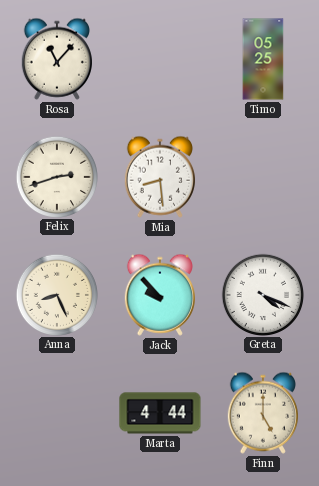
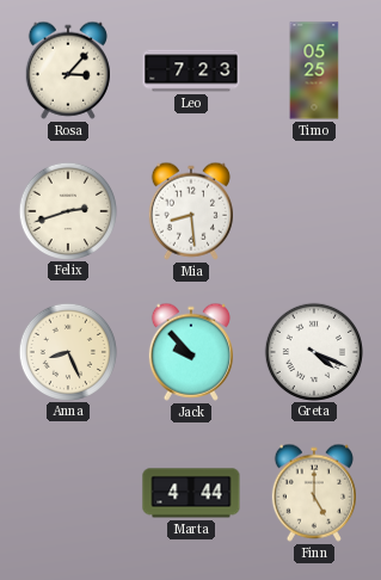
Rosa: 11:07 -> 3:07 (68, 70)
Leo: none -> 7:23 (191, 70)
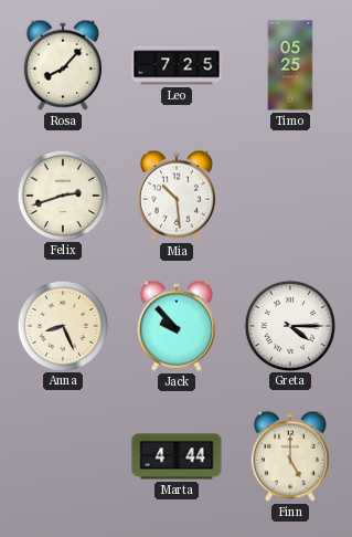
Rosa: 3:07 -> 8:07 (63, 65)
Leo: 7:23 -> 7:25 (177, 65)
Mia: 8:29 -> 10:29 (177, 196)
Greta: 4:19 -> 4:15 (289, 325)
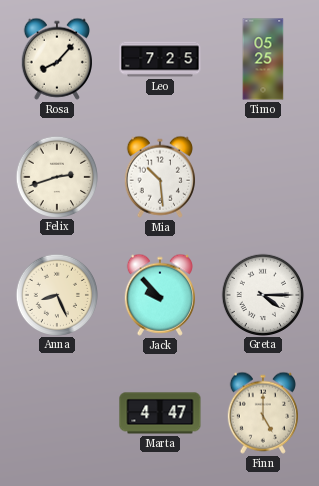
Marta: 4:44 -> 4:47 (160, 413)
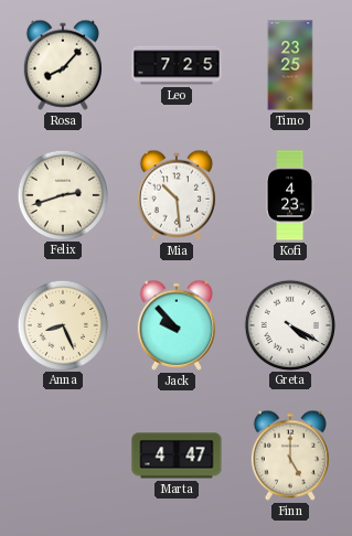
Timo: 05:25 -> 23:25 (290, 65)
Kofi: none -> 4:23 (291, 195)
Greta: 4:15 -> 4:20 (289, 324)
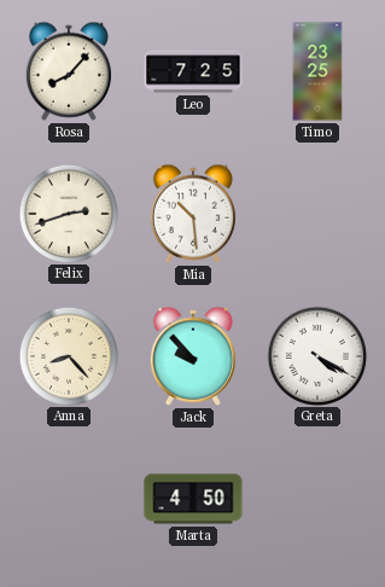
Kofi: 4:23 -> none (291, 195)
Anna: 8:26 -> 8:23 (68, 355)
Marta: 4:47 -> 4:50 (193, 499)
Finn: 5:00 -> none (290, 455)
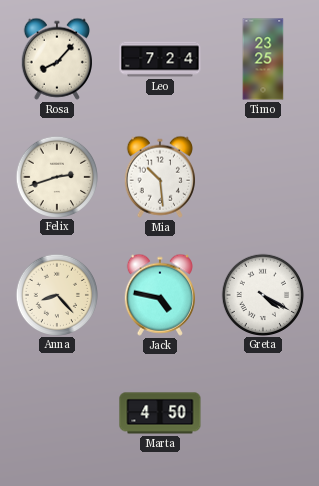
Leo: 7:25 -> 7:24 (160, 59)
Jack: 9:53 -> 4:47 (160, 295)
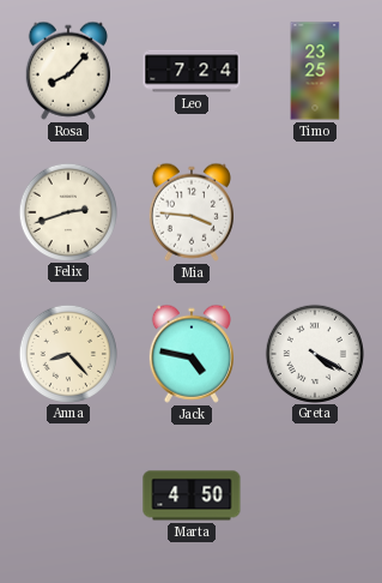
Mia: 10:29 -> 3:46 (192, 212)
